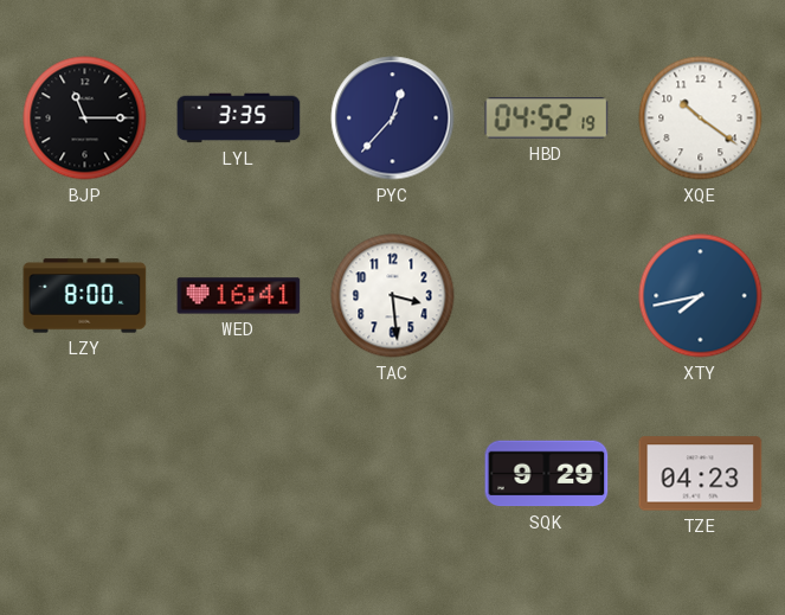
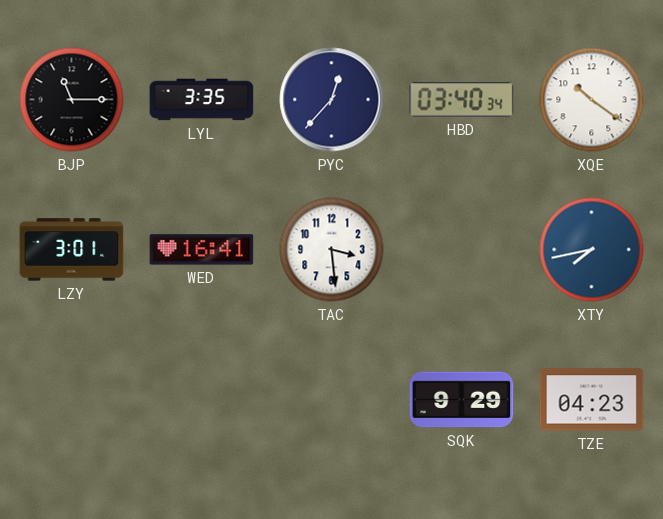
HBD: 04:52 -> 03:40 (462, 100)
LZY: 8:00 -> 3:01 (72, 250)
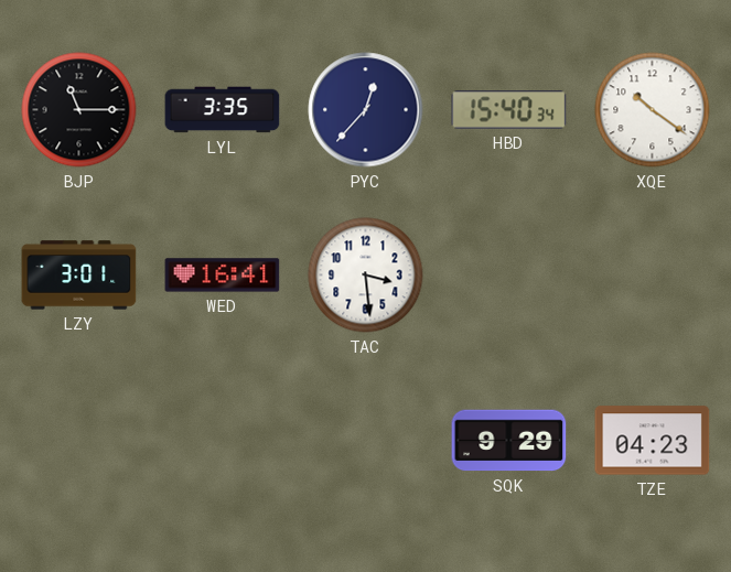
HBD: 03:40 -> 15:40 (509, 110)
XTY: 7:43 -> none (592, 250)
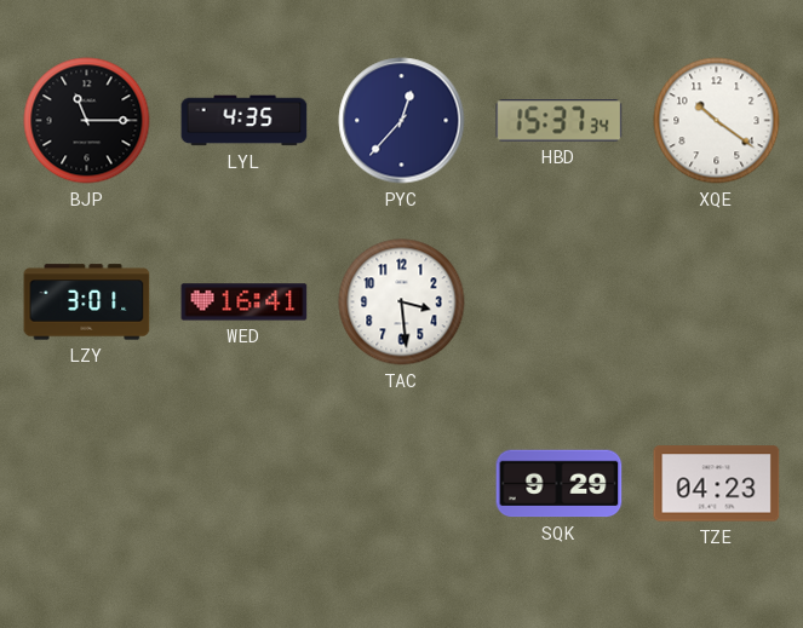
LYL: 3:35 -> 4:35 (245, 121)
HBD: 15:40 -> 15:37 (560, 121)
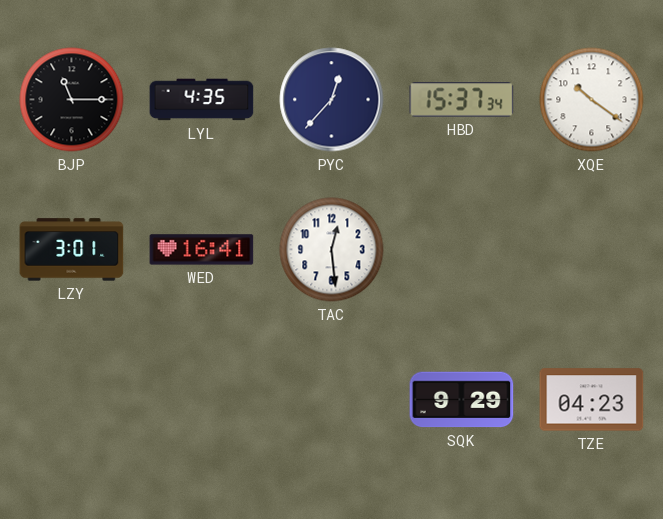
TAC: 3:29 -> 12:29 (332, 250)
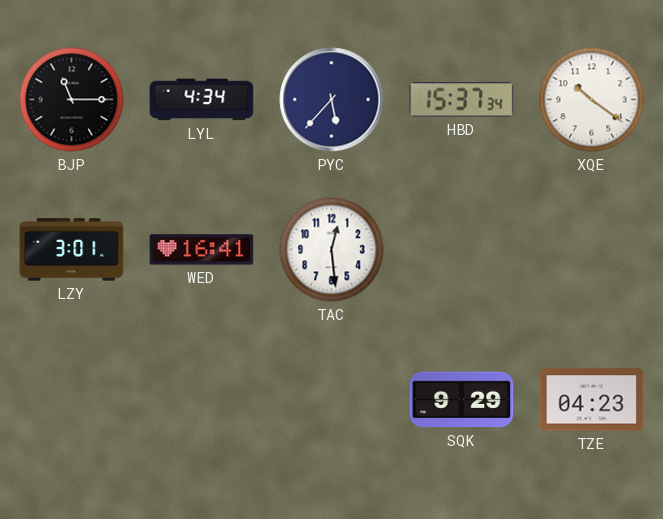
LYL: 4:35 -> 4:34 (202, 100)
PYC: 12:37 -> 5:37 (332, 100)
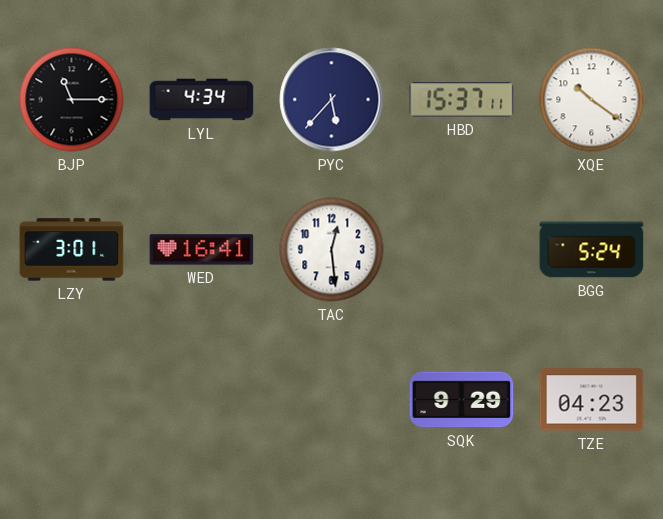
HBD: 15:37:34 -> 15:37:11 (462, 100)
BGG: none -> 5:24 (592, 250)
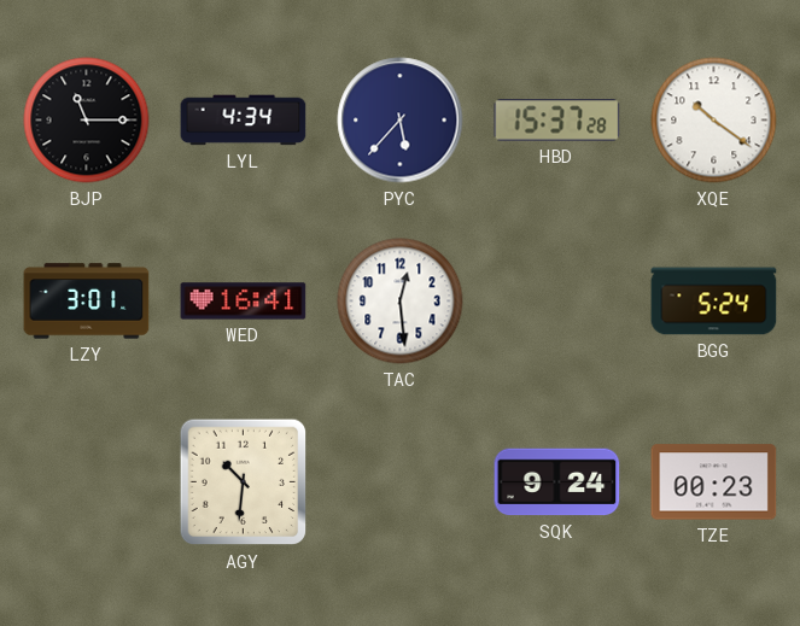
HBD: 15:37:11 -> 15:37:28 (557, 121)
AGY: none -> 10:31 (244, 482)
SQK: 9:29 -> 9:24 (557, 482)
TZE: 04:23 -> 00:23 (714, 482)
